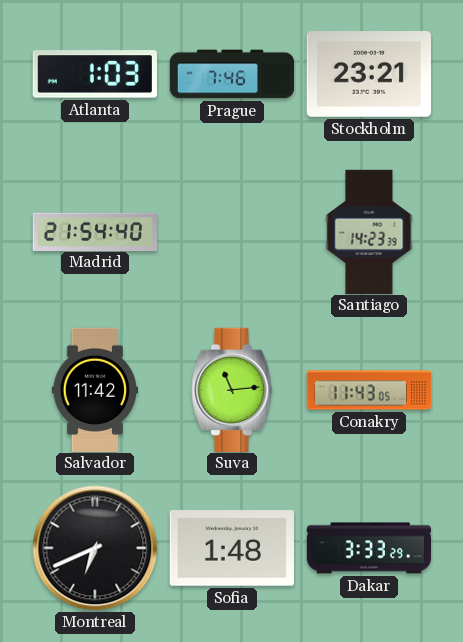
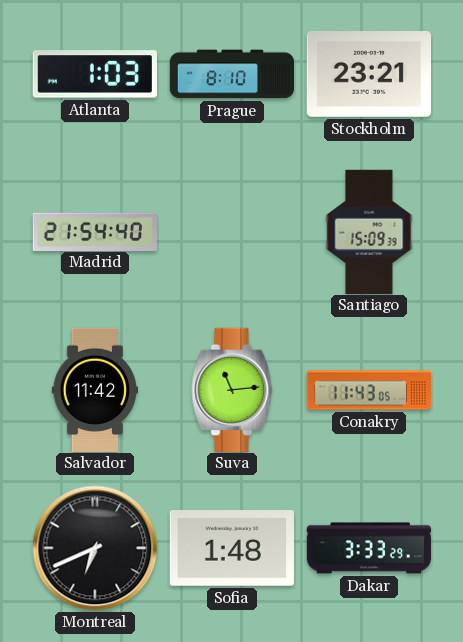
Prague: 7:46 -> 8:10 (232, 74)
Santiago: 14:23 -> 15:09 (369, 231)
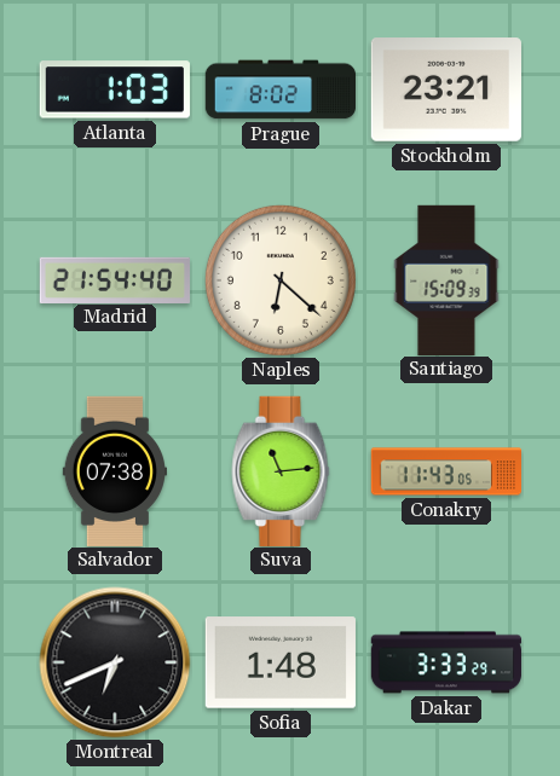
Prague: 8:10 -> 8:02 (281, 89)
Naples: none -> 6:22 (281, 280)
Salvador: 11:42 -> 07:38 (114, 470)
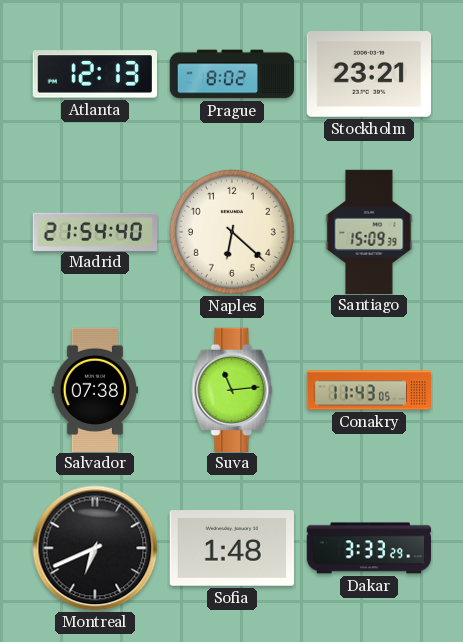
Atlanta: 1:03 -> 12:13 (95, 74)
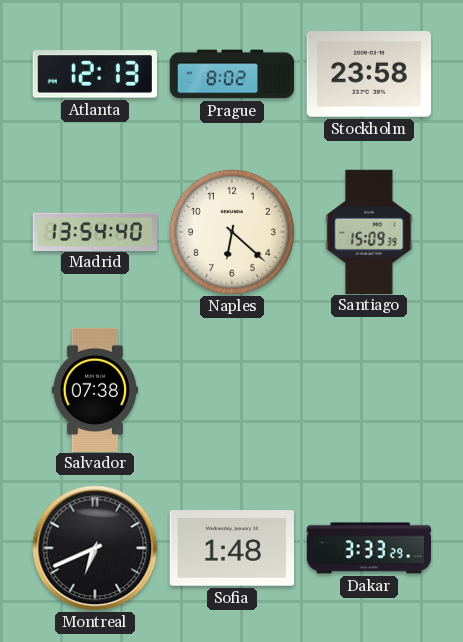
Stockholm: 23:21 -> 23:58 (368, 74)
Madrid: 21:54 -> 13:54 (94, 231)
Suva: 11:14 -> none (232, 389)
Conakry: 11:43 -> none (369, 390)
